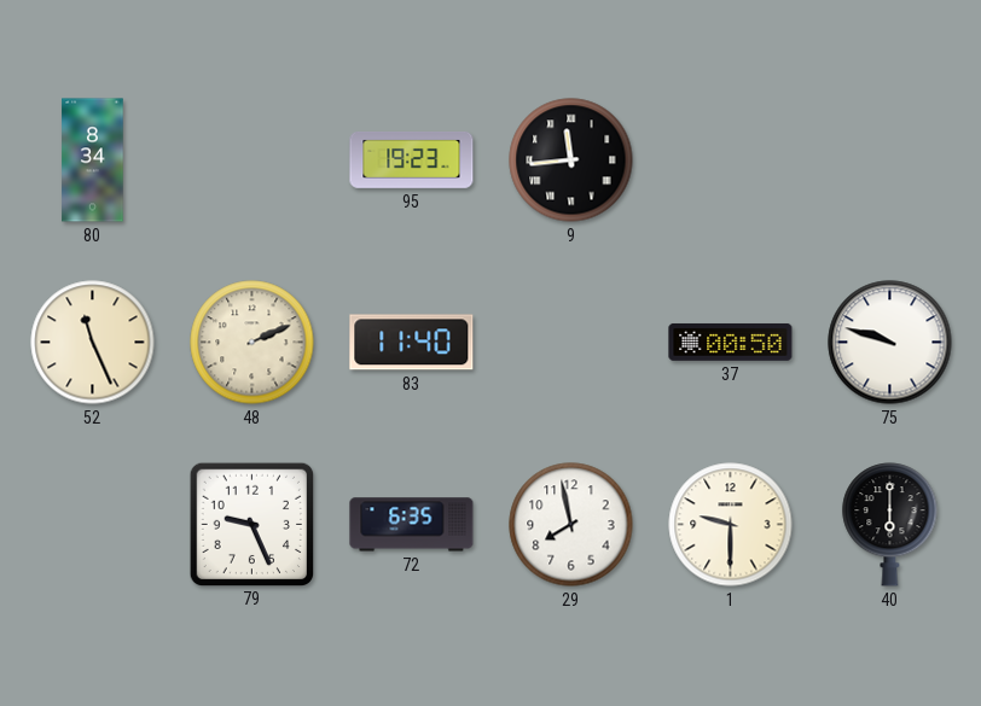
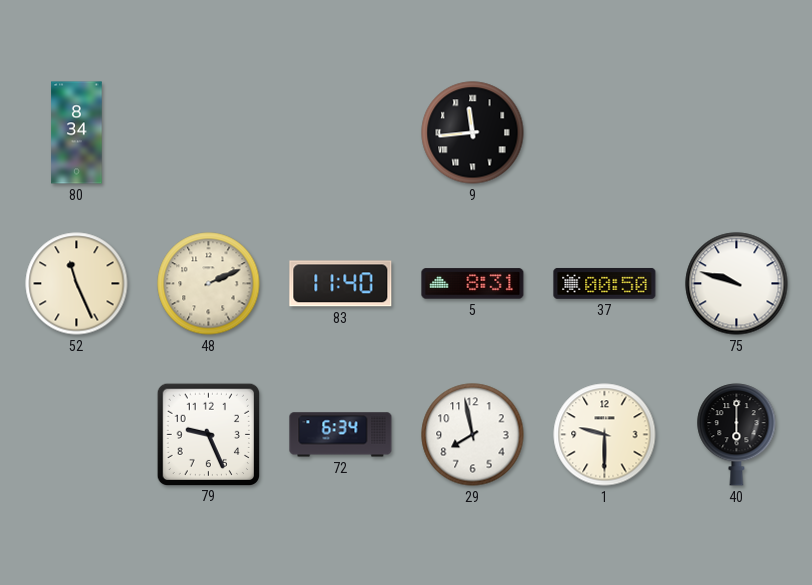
95: 19:23 -> none (412, 161)
5: none -> 8:31 (473, 284)
72: 6:35 -> 6:34 (341, 435)
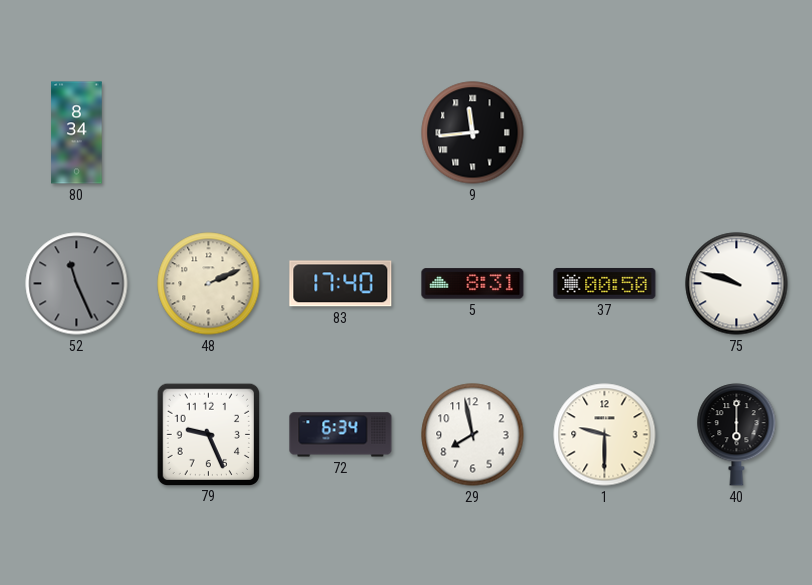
52 dial: cream -> grey (77, 284)
83: 11:40 -> 17:40 (341, 284)
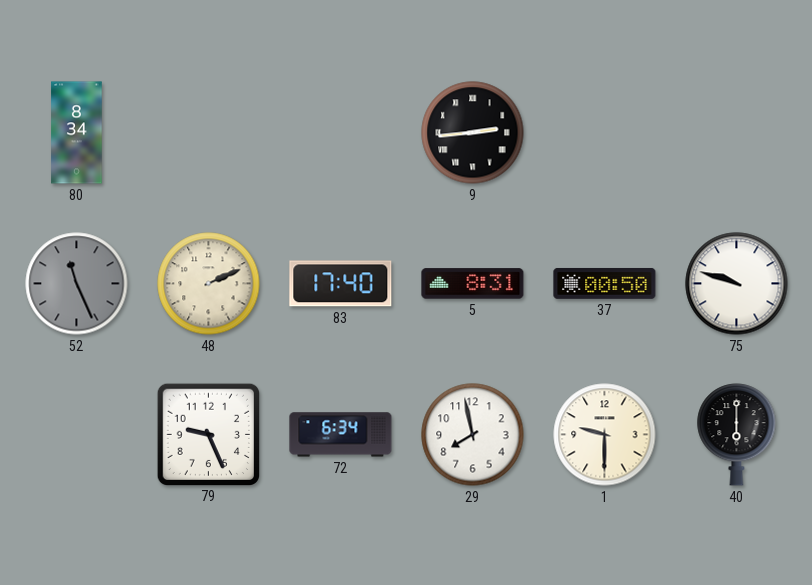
9: 11:44 -> 2:44 (473, 133)
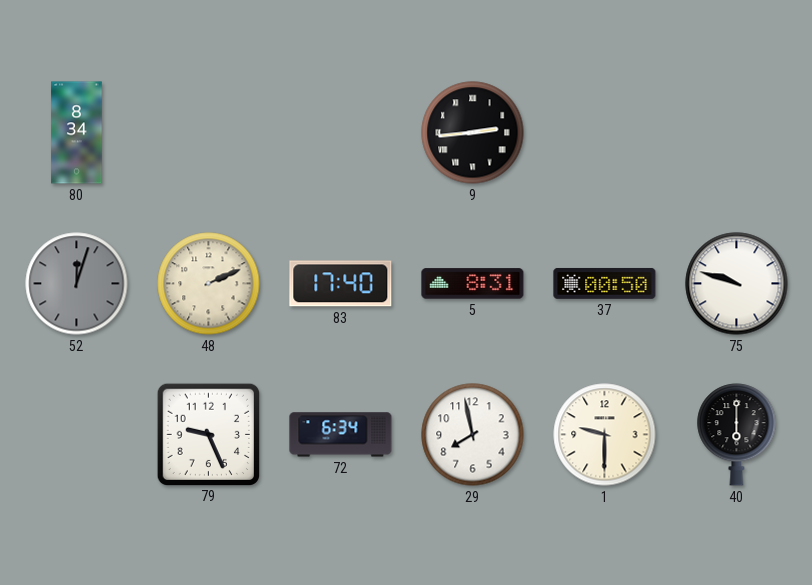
52: 11:26 -> 12:03 (77, 284)
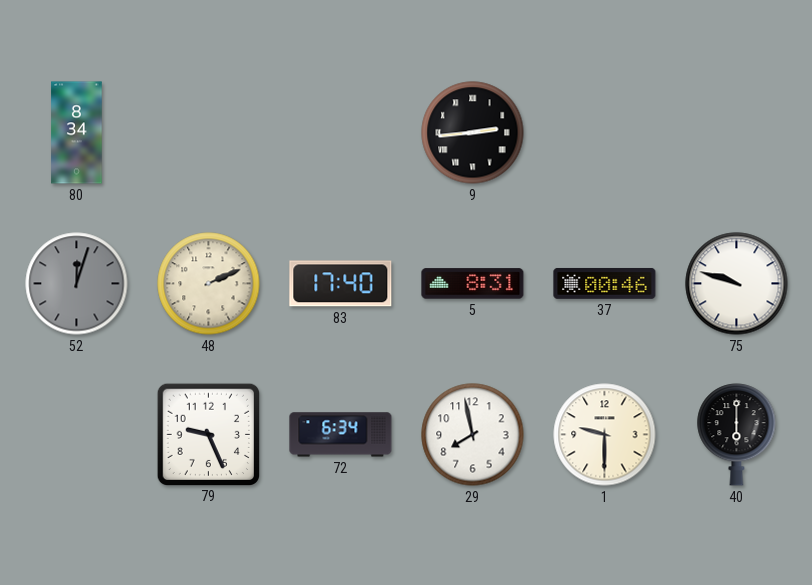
37: 00:50 -> 00:46 (605, 283)
